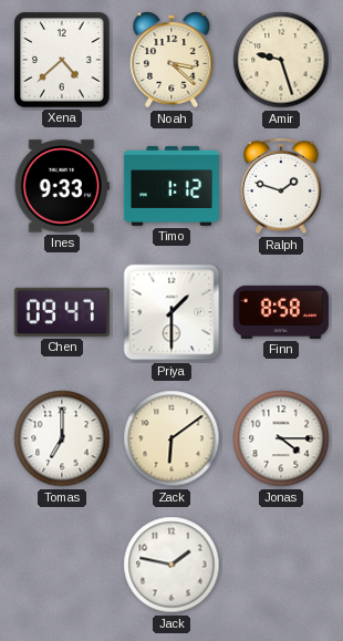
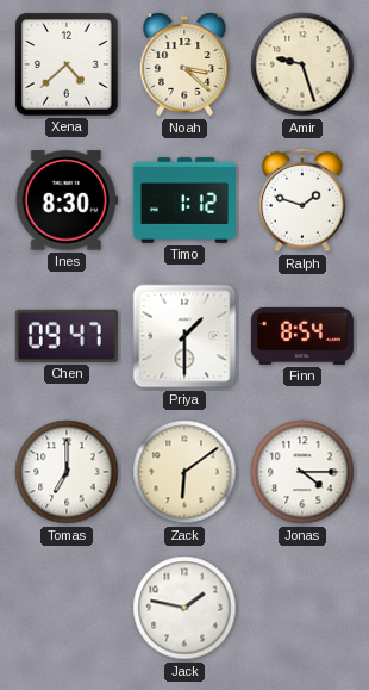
Ines: 9:33 -> 8:30 (67, 200)
Finn: 8:58 -> 8:54 (302, 336)
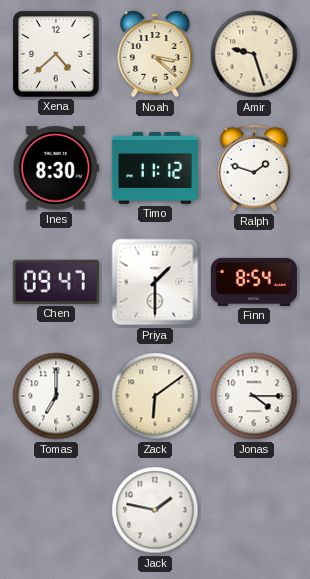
Timo: 1:12 -> 11:12 (155, 168)
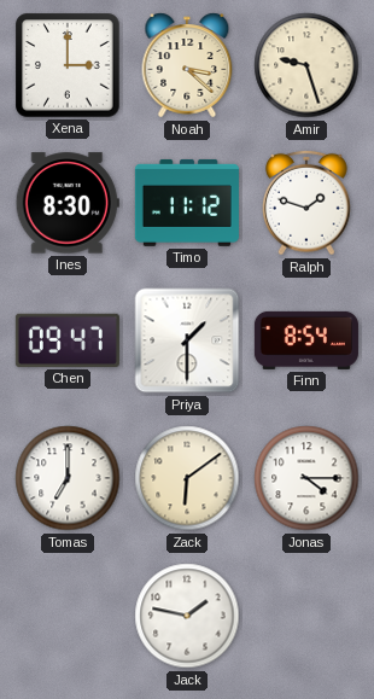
Xena: 4:38 -> 3:00 (68, 65)
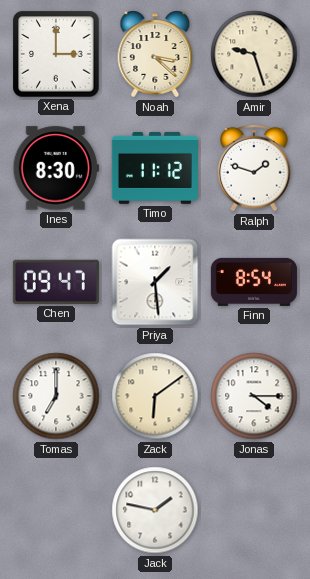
Priya: 1:30 -> 1:29 (155, 282)
